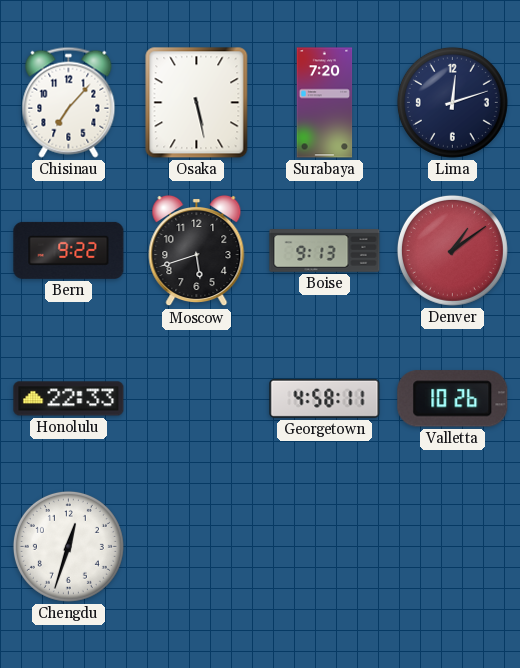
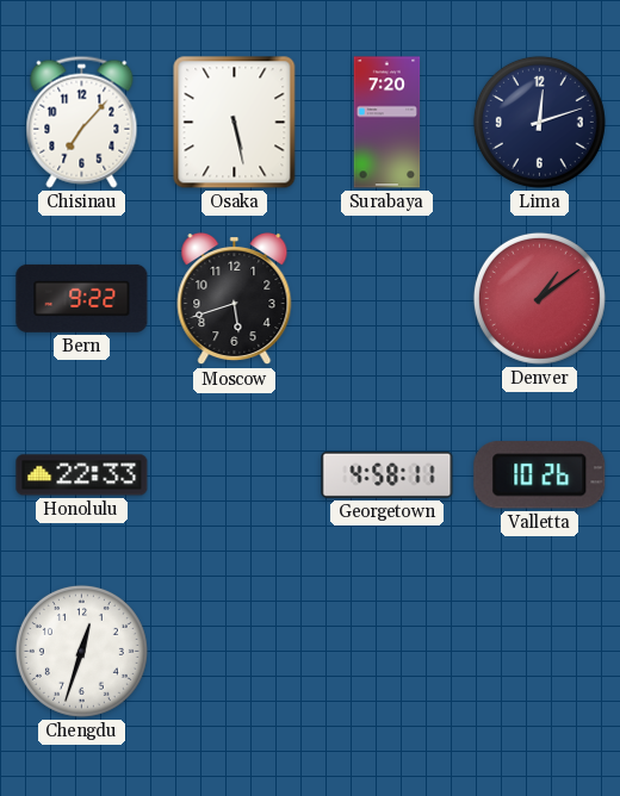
Boise: 9:13 -> none (325, 251)
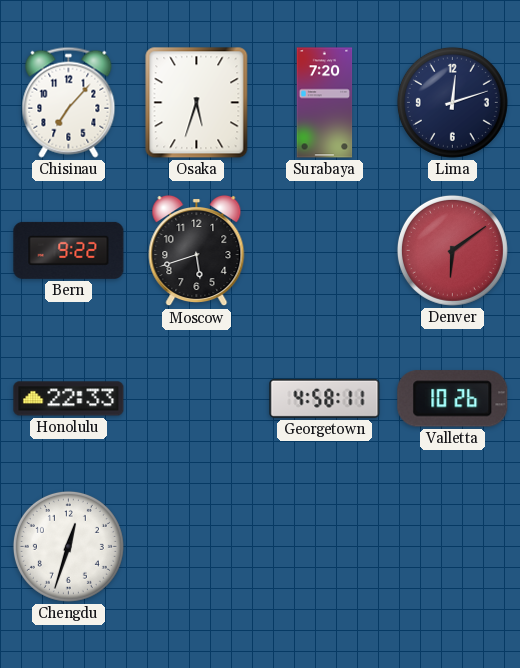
Osaka: 5:28 -> 5:33 (197, 103)
Denver: 1:09 -> 6:09 (452, 250)
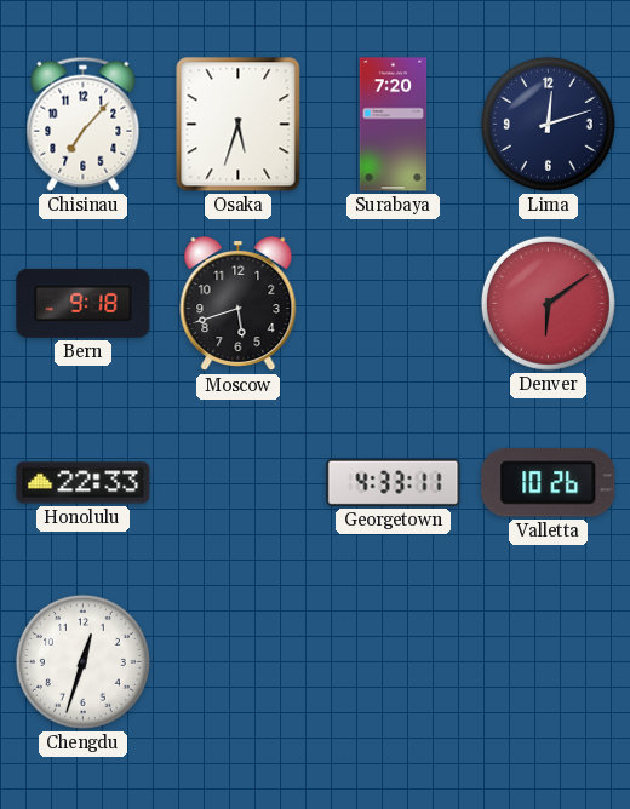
Bern: 9:22 -> 9:18 (84, 303)
Georgetown: 4:58 -> 4:33 (394, 482)
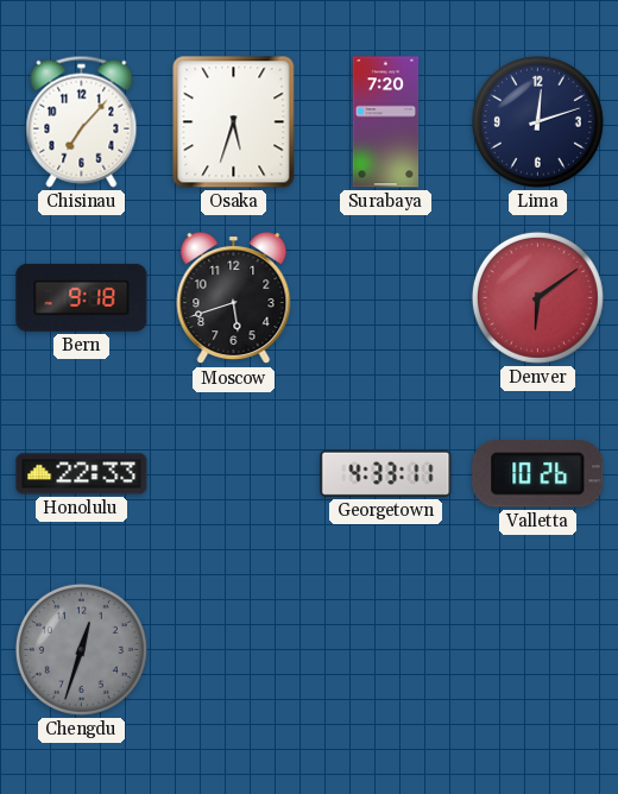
Chengdu dial: white -> grey (81, 649)
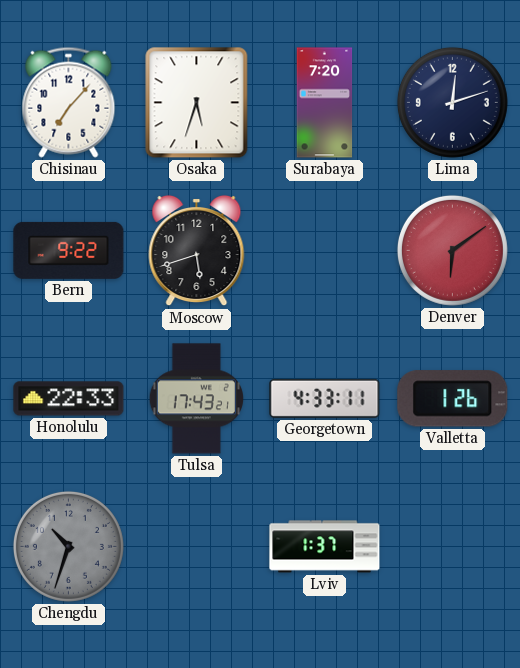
Bern: 9:18 -> 9:22 (69, 250)
Tulsa: none -> 17:43 (196, 399)
Valletta: 10:26 -> 1:26 (453, 399)
Chengdu: 12:33 -> 10:33 (68, 546)
Lviv: none -> 1:37 (325, 547)
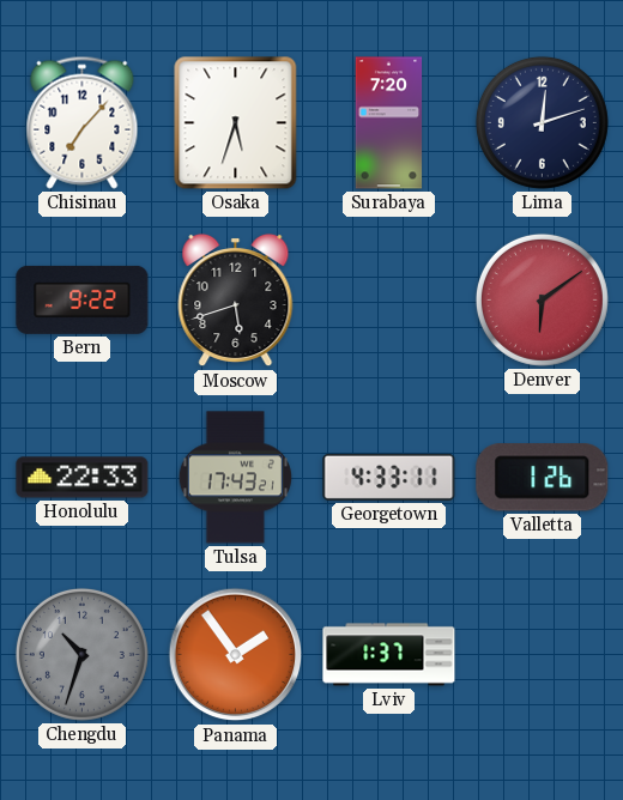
Panama: none -> 1:54 (236, 655)
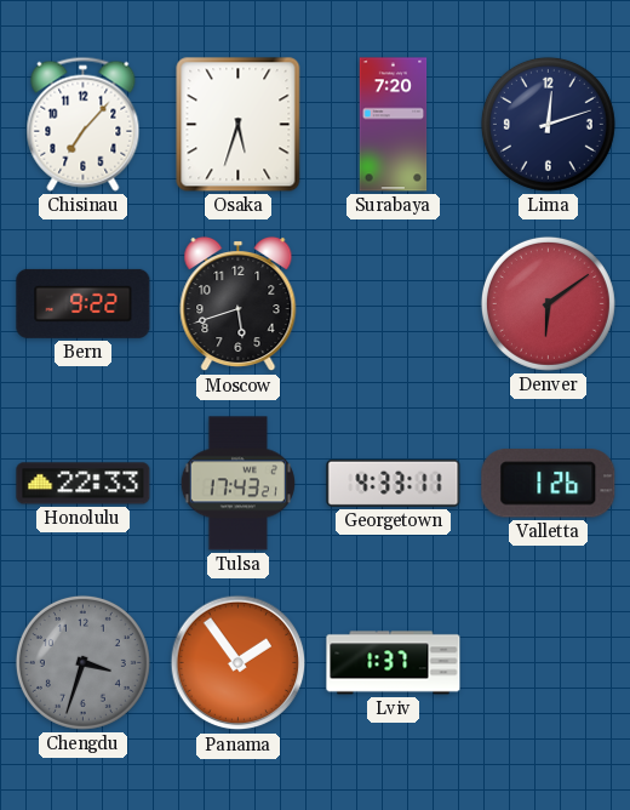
Chengdu: 10:33 -> 3:33 (82, 662)
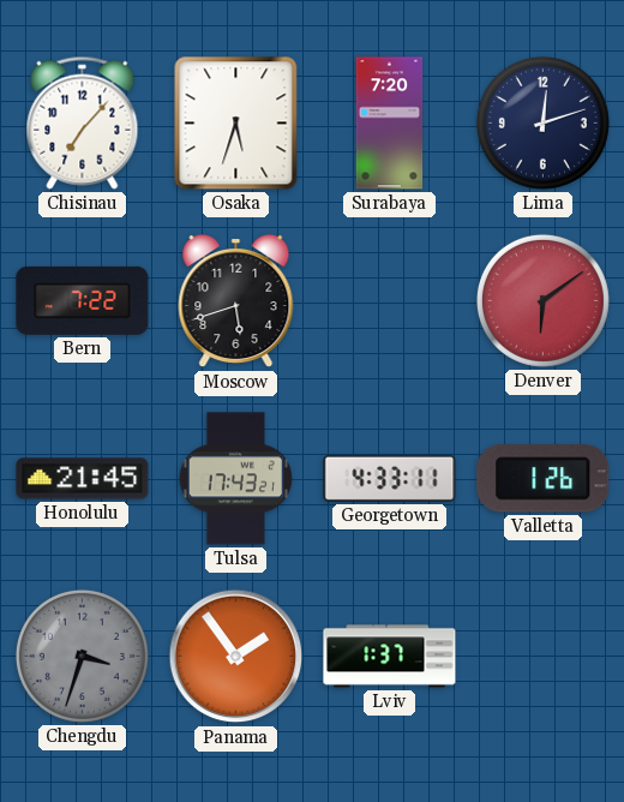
Bern: 9:22 -> 7:22 (83, 300)
Honolulu: 22:33 -> 21:45 (83, 479)
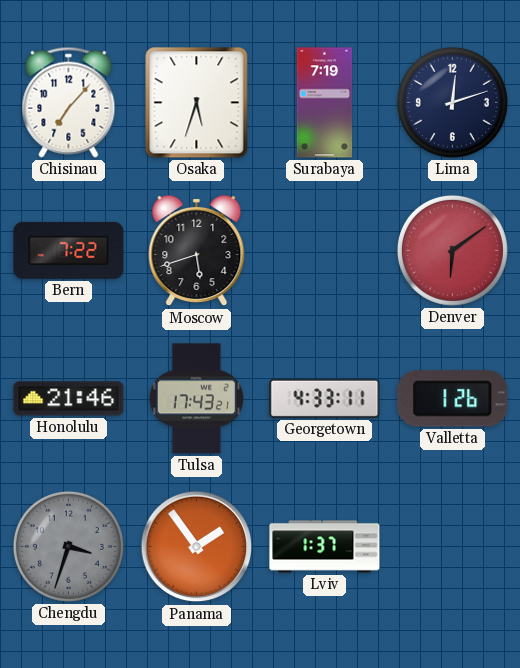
Surabaya: 7:20 -> 7:19 (325, 103)
Honolulu: 21:45 -> 21:46 (69, 399)
